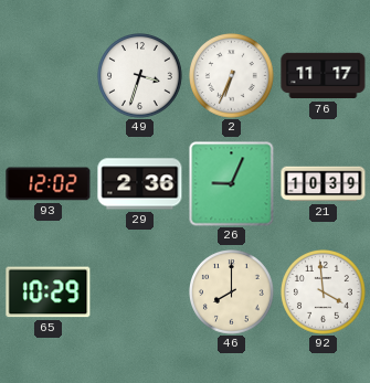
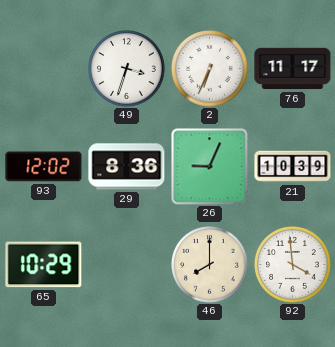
29: 2:36 -> 8:36 (127, 167)
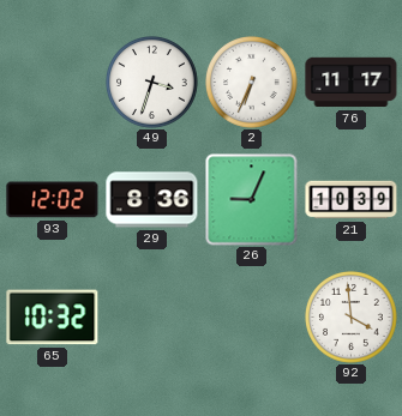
65: 10:29 -> 10:32 (53, 318)
46: 8:00 -> none (210, 265)
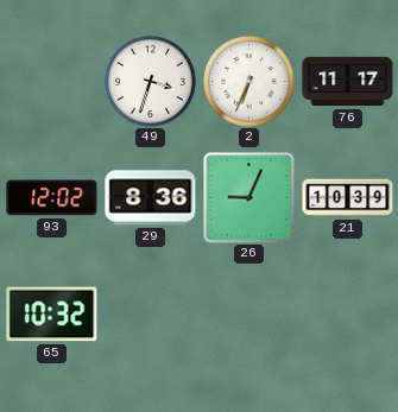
92: 3:59 -> none (352, 318)
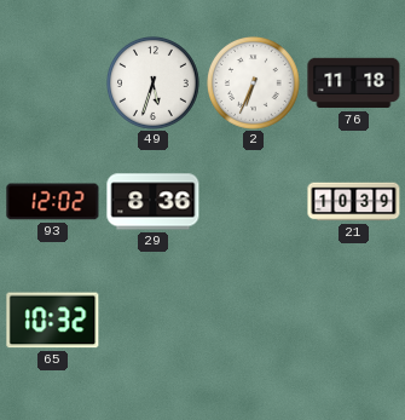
49: 3:33 -> 5:33 (154, 84)
76: 11:17 -> 11:18 (354, 84)
26: 9:04 -> none (249, 198)
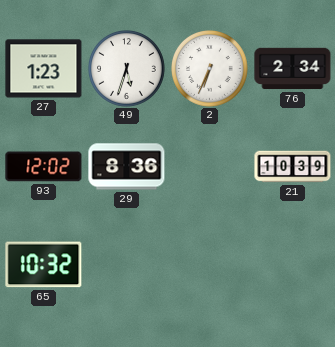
27: none -> 1:23 (44, 69)
76: 11:18 -> 2:34 (293, 69)
